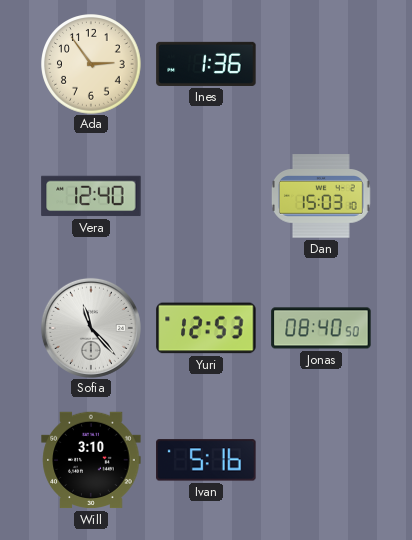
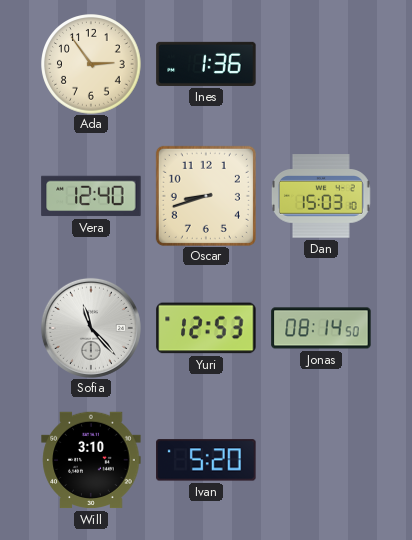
Oscar: none -> 8:42 (206, 196)
Jonas: 08:40 -> 08:14 (321, 328)
Ivan: 5:16 -> 5:20 (206, 460)
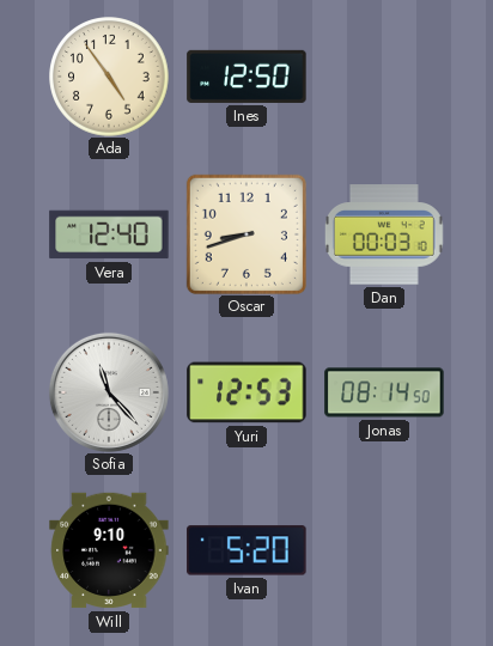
Ada: 2:54 -> 4:54 (109, 77)
Ines: 1:36 -> 12:50 (246, 77)
Dan: 15:03 -> 00:03 (384, 234)
Will: 3:10 -> 9:10 (109, 550)
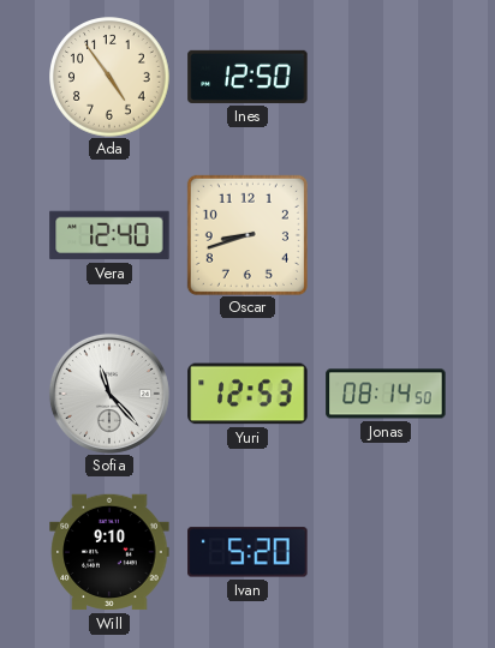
Dan: 00:03 -> none (384, 234)
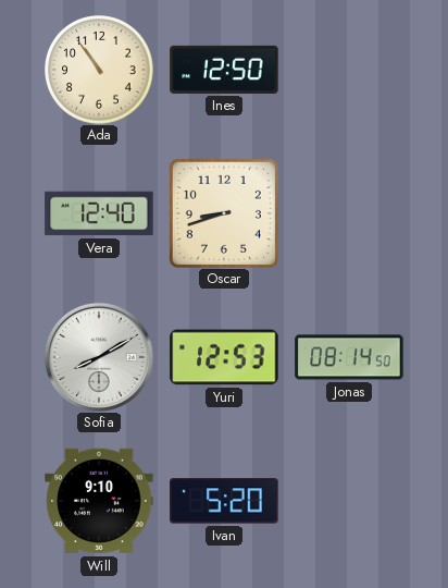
Ada: 4:54 -> 10:54 (99, 70)
Sofia: 11:23 -> 8:10 (99, 357)
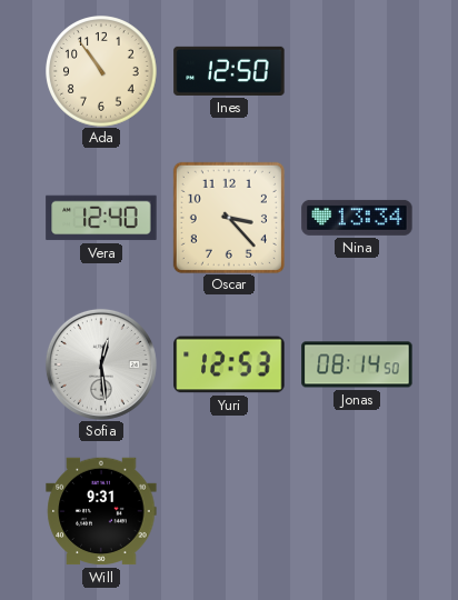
Oscar: 8:42 -> 3:23 (229, 218)
Nina: none -> 13:34 (357, 218)
Sofia: 8:10 -> 12:29 (101, 364)
Will: 9:10 -> 9:31 (101, 511)
Ivan: 5:20 -> none (224, 501)
